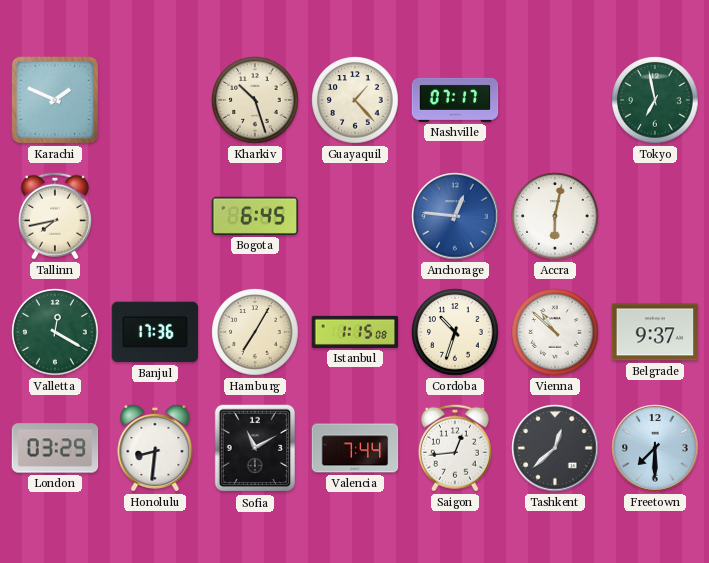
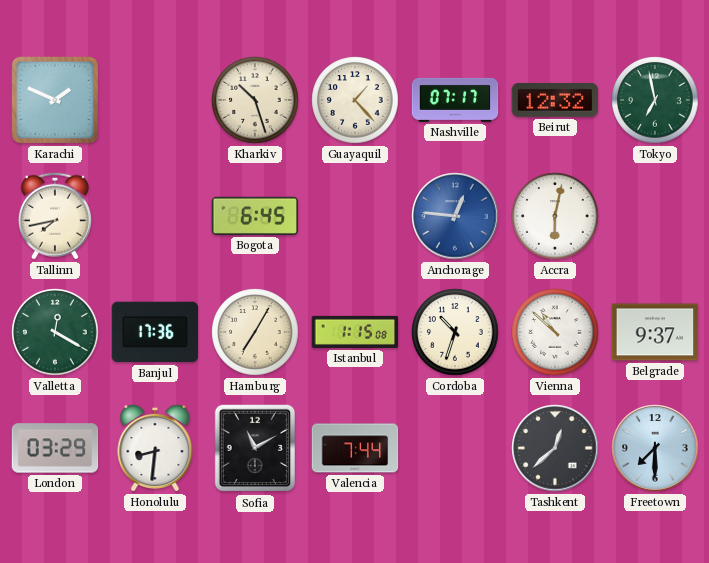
Beirut: none -> 12:32 (555, 100)
Saigon: 12:44 -> none (455, 448)
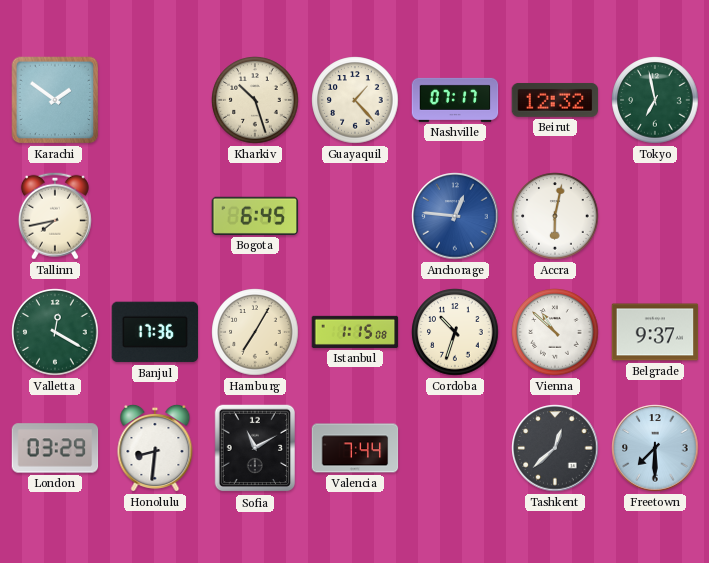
Karachi: 1:49 -> 1:51 (55, 100)
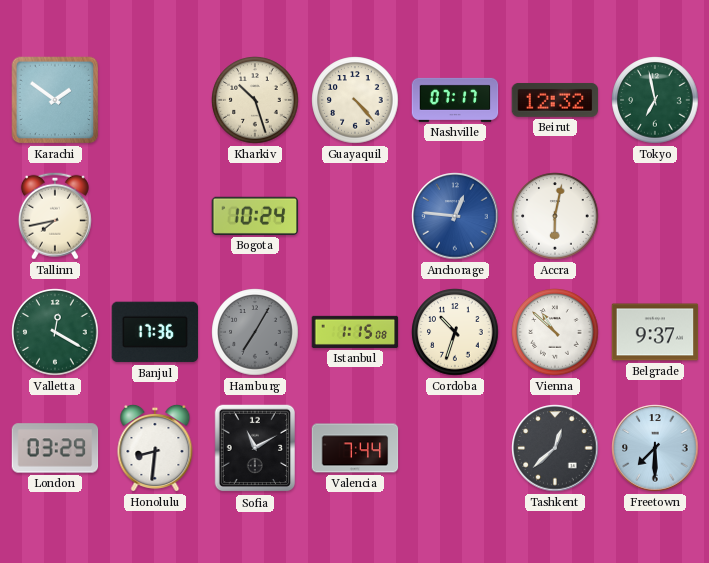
Guayaquil: 1:23 -> 4:23 (355, 100)
Bogota: 6:45 -> 10:24 (255, 216)
Hamburg dial: cream -> grey (255, 332)
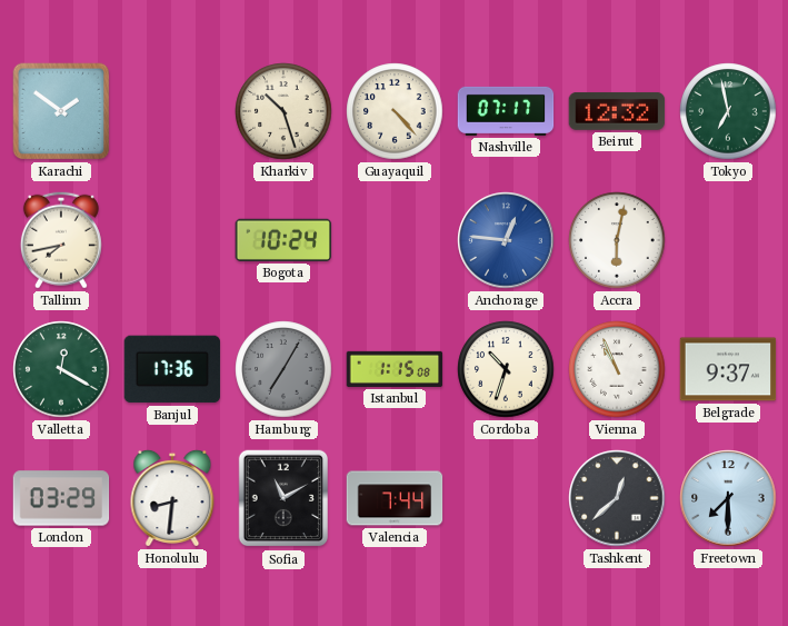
Vienna: 10:52 -> 10:56 (617, 369)
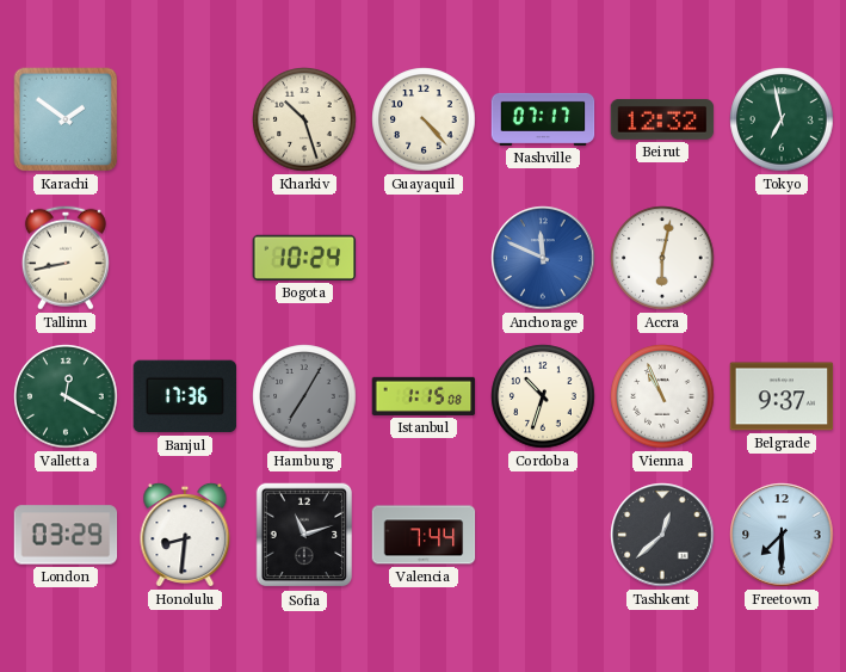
Tallinn: 7:43 -> 8:43 (66, 258)
Anchorage: 12:46 -> 11:49 (543, 258)
Sofia: 11:10 -> 11:12 (304, 535)
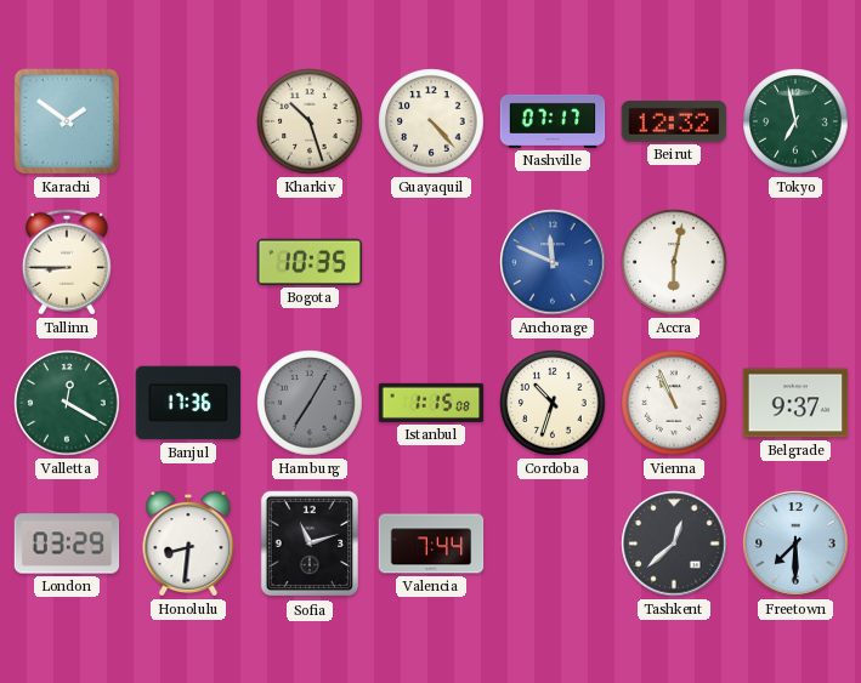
Tallinn: 8:43 -> 8:45 (67, 262)
Bogota: 10:24 -> 10:35 (310, 262)
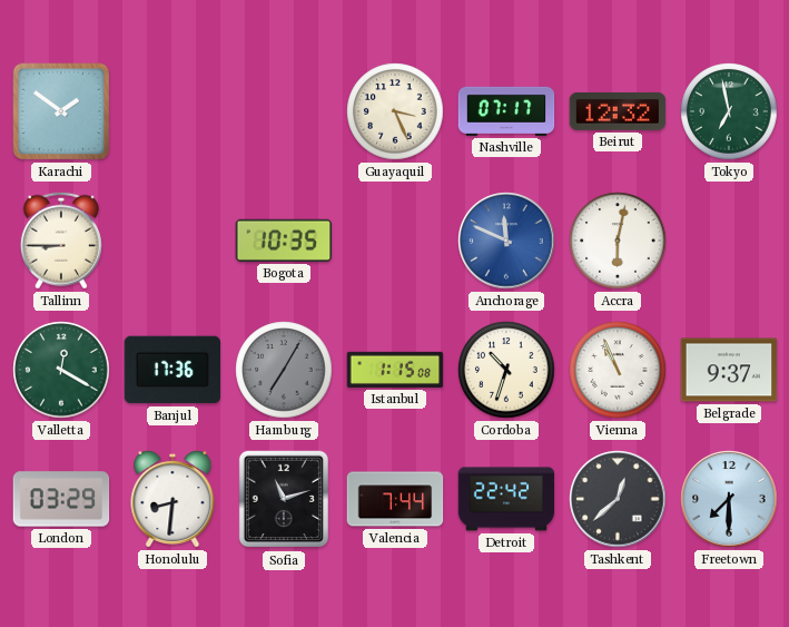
Kharkiv: 10:27 -> none (310, 121)
Guayaquil: 4:23 -> 3:26 (395, 111)
Detroit: none -> 22:42 (506, 499)
